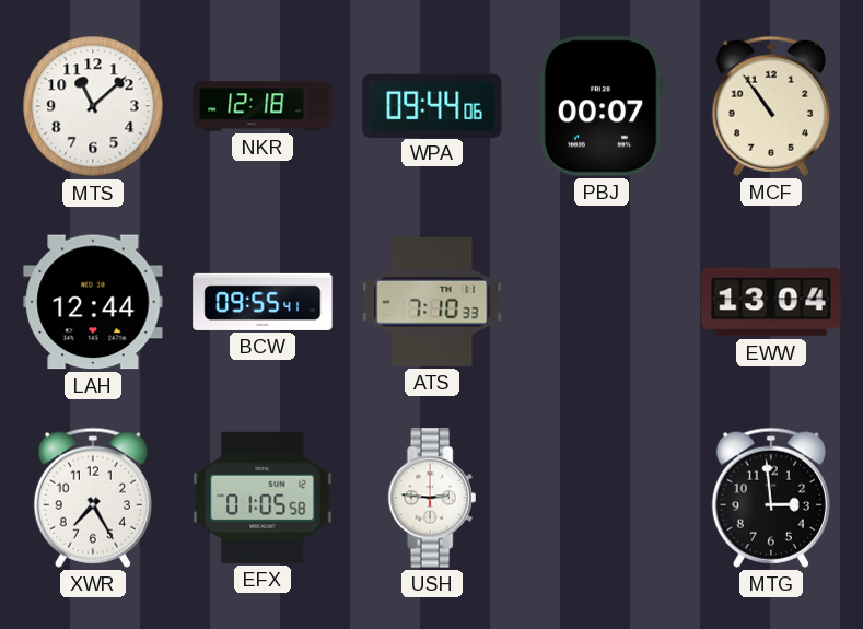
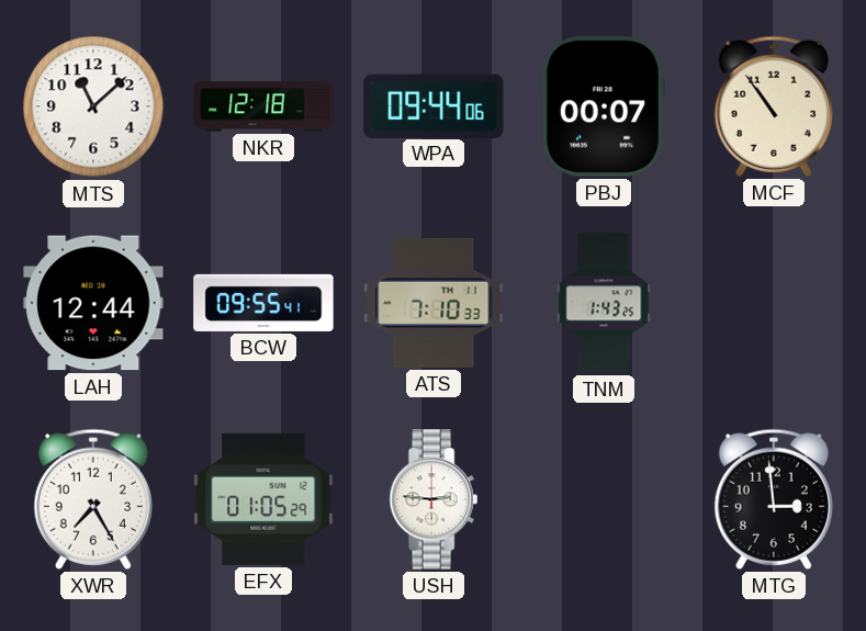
TNM: none -> 1:43 (604, 303)
EWW: 13:04 -> none (771, 302)
EFX: 01:05:58 -> 01:05:29 (263, 499)
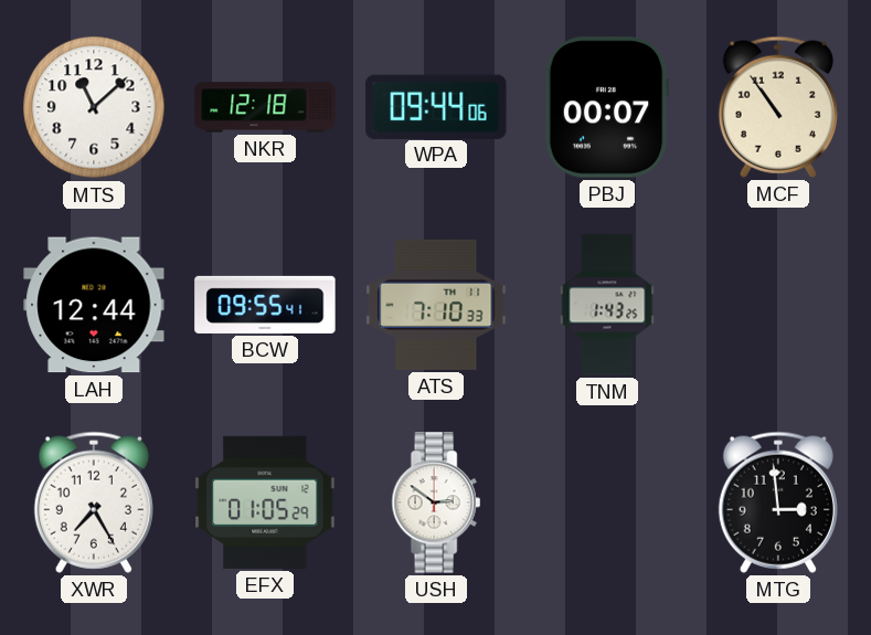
USH: 2:46 -> 2:51 (436, 502)
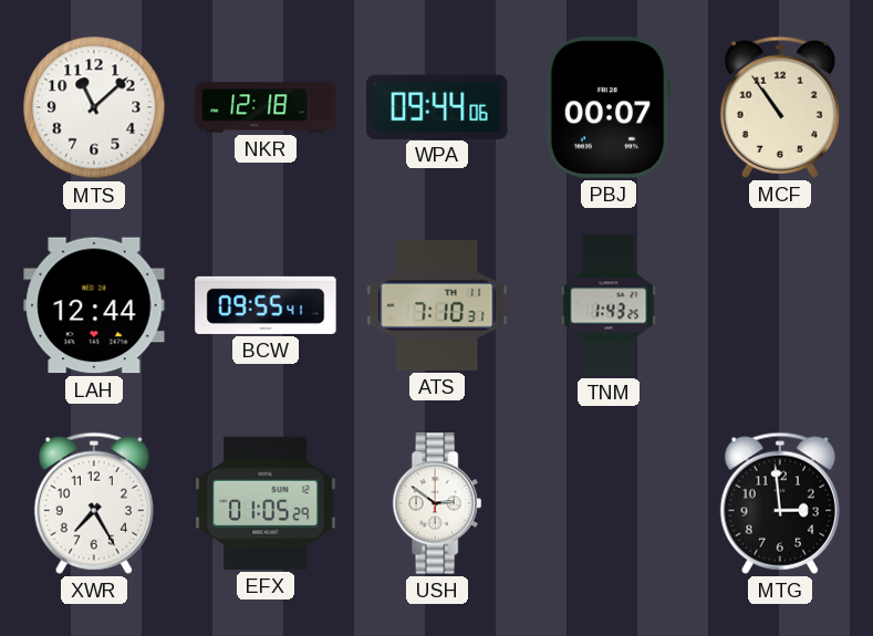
ATS: 7:10:33 -> 7:10:31 (437, 305)
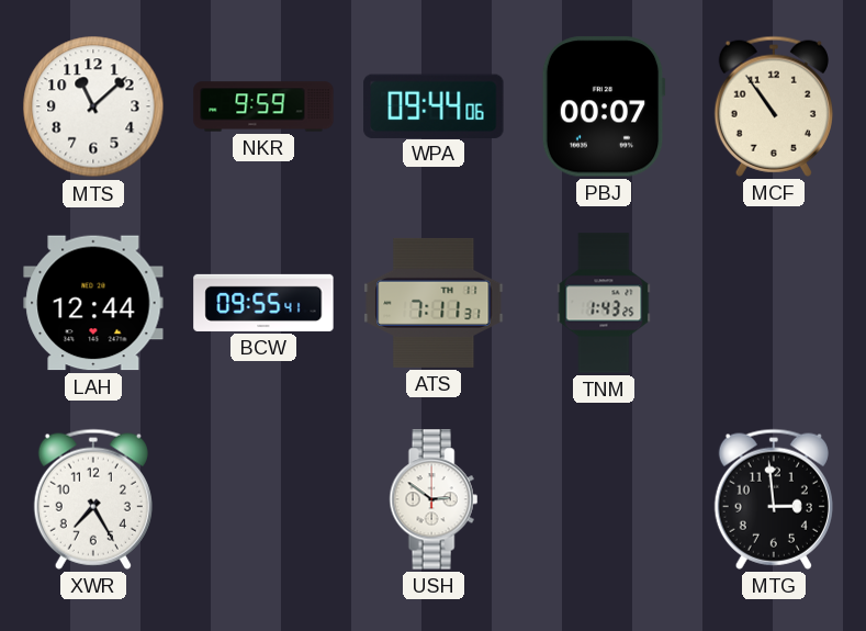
NKR: 12:18 -> 9:59 (263, 106)
ATS: 7:10 -> 7:11 (434, 303)
EFX: 01:05 -> none (266, 503)
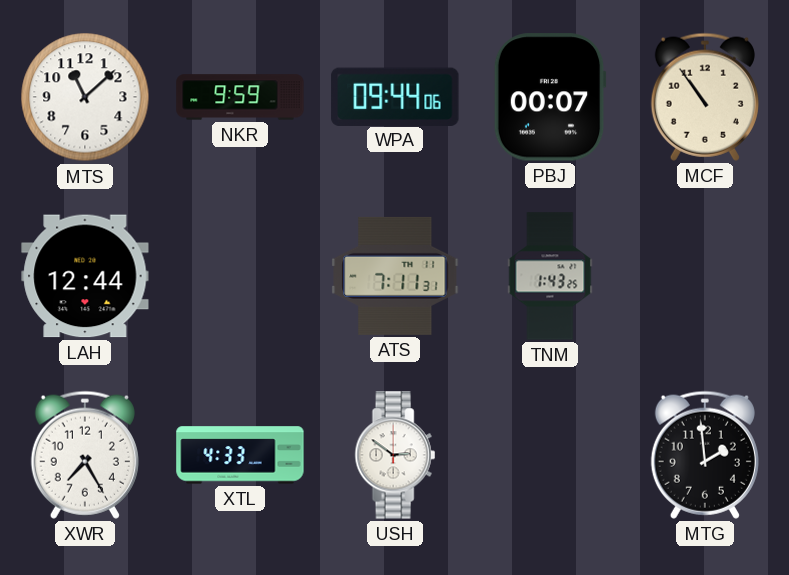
BCW: 09:55 -> none (263, 303)
XTL: none -> 4:33 (240, 455)
MTG: 2:59 -> 1:59 (705, 455)
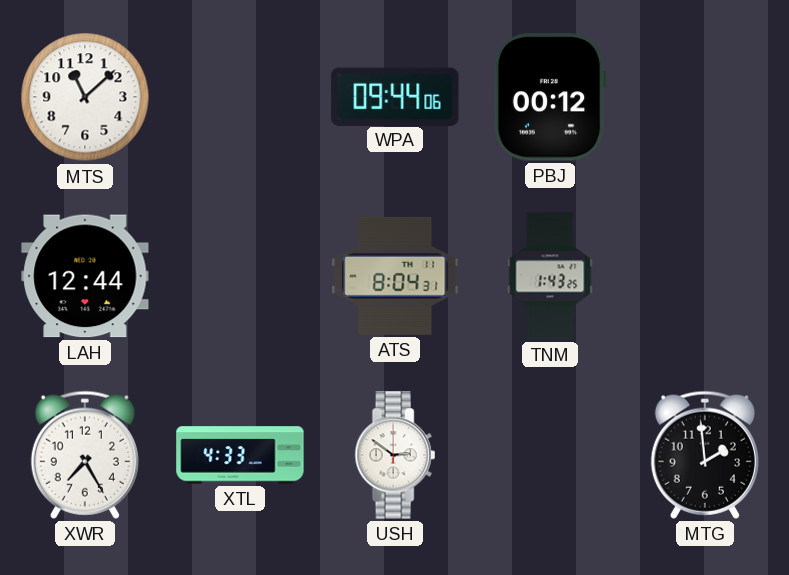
NKR: 9:59 -> none (240, 97)
PBJ: 00:07 -> 00:12 (550, 97)
MCF: 10:54 -> none (705, 97)
ATS: 7:11 -> 8:04 (395, 276)
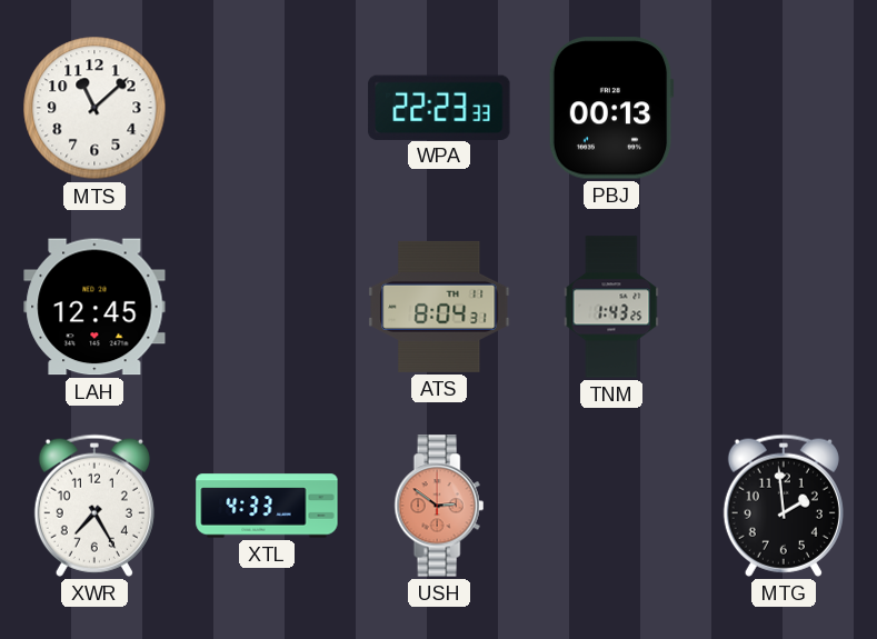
WPA: 09:44 -> 22:23 (439, 107)
PBJ: 00:12 -> 00:13 (611, 108)
LAH: 12:44 -> 12:45 (94, 307)
USH dial: white -> salmon (439, 506)
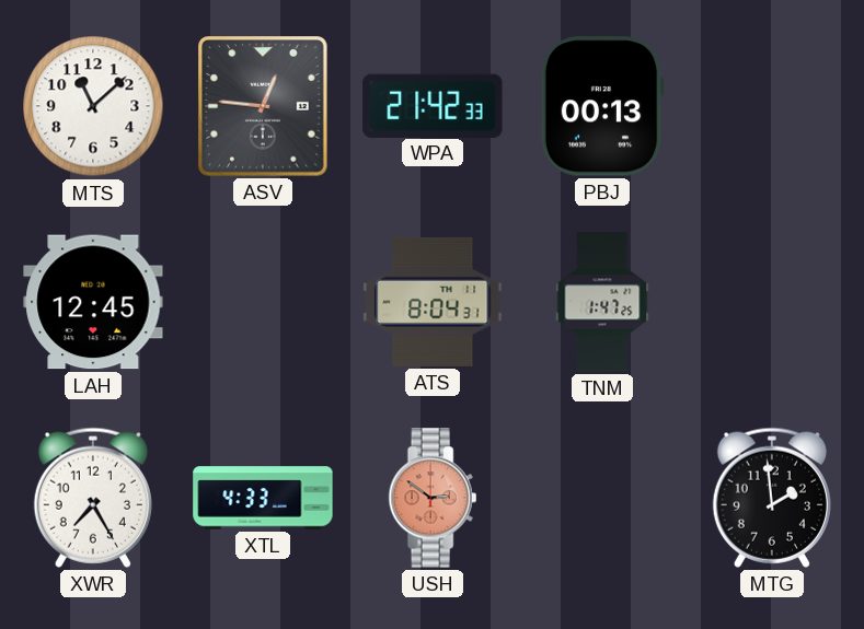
ASV: none -> 12:46 (263, 106)
WPA: 22:23 -> 21:42 (433, 105)
TNM: 1:43 -> 1:47 (602, 302)
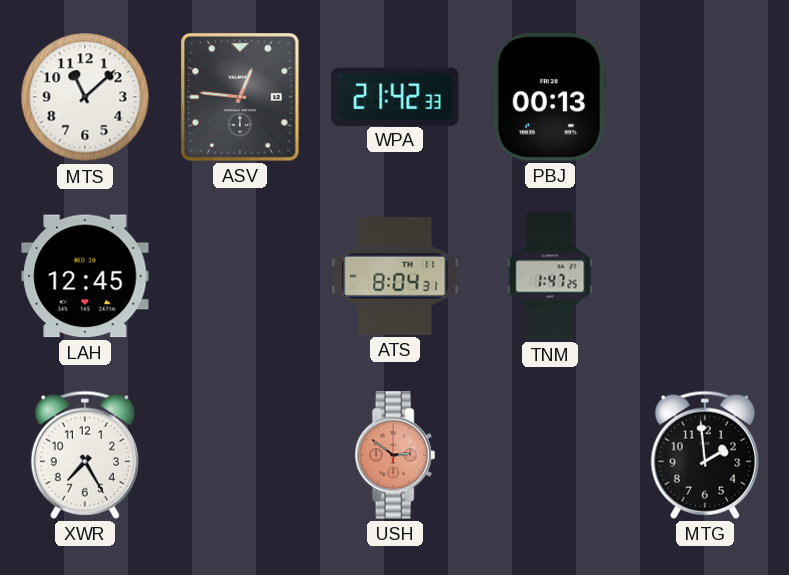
XTL: 4:33 -> none (263, 498)
